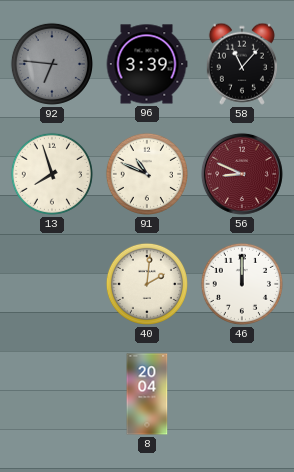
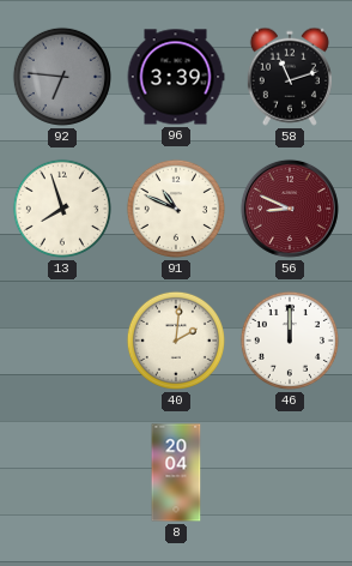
58: 11:07 -> 11:12 (290, 77)
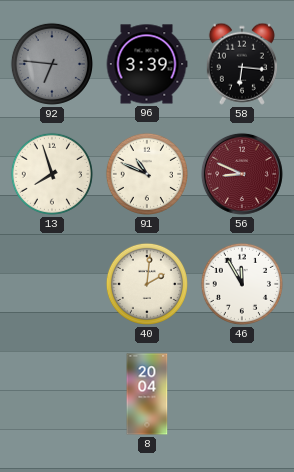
58: 11:12 -> 6:16 (242, 64)
46: 12:00 -> 11:55 (242, 284)
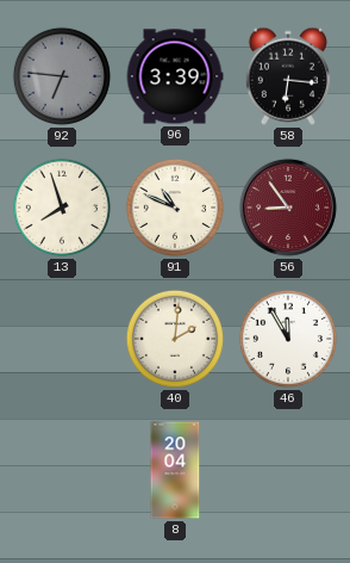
56: 8:49 -> 8:54 (288, 208)
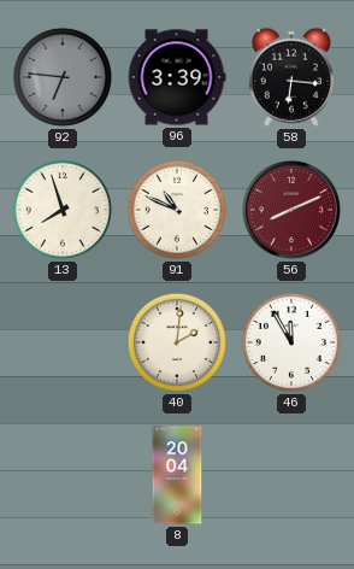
56: 8:54 -> 8:11 (291, 210)
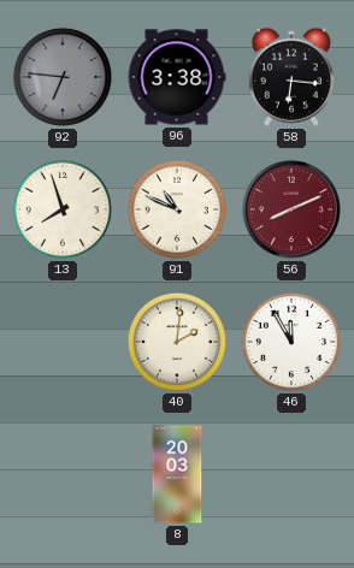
96: 3:39 -> 3:38 (177, 77)
8: 20:04 -> 20:03 (177, 474)
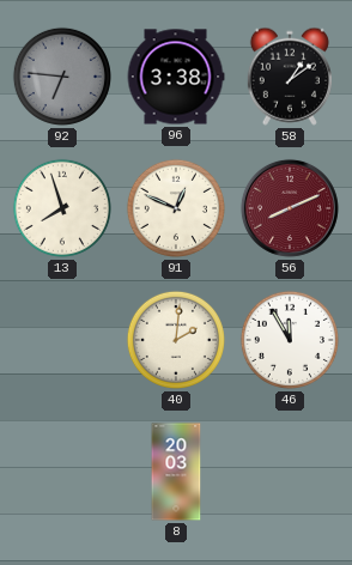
58: 6:16 -> 1:09 (290, 77)
91: 10:49 -> 12:49 (176, 208)
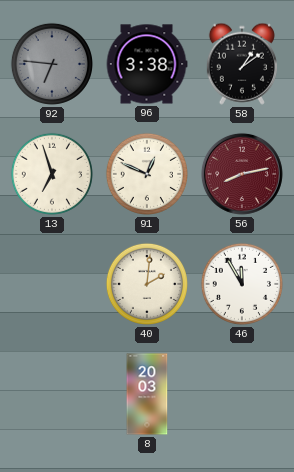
13: 7:57 -> 6:57 (52, 174)
56: 8:11 -> 8:13 (242, 174)
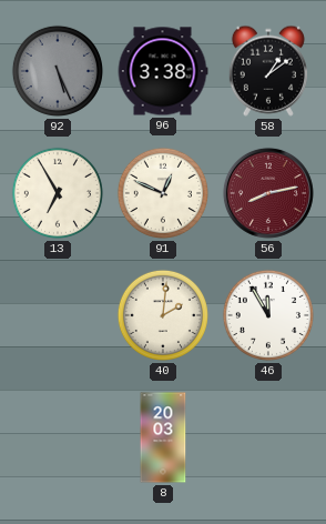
92: 6:46 -> 5:26 (58, 71)
13: 6:57 -> 6:55 (58, 193)
